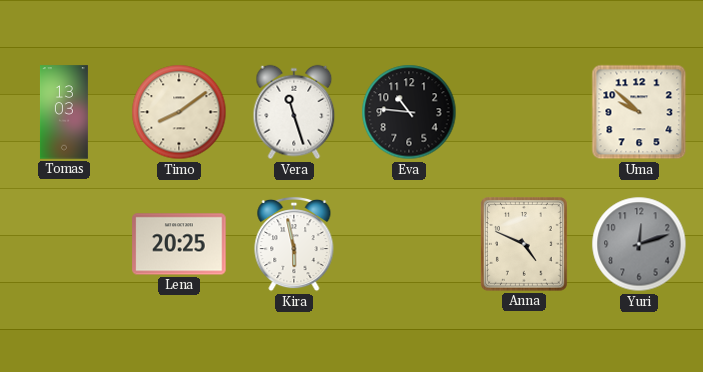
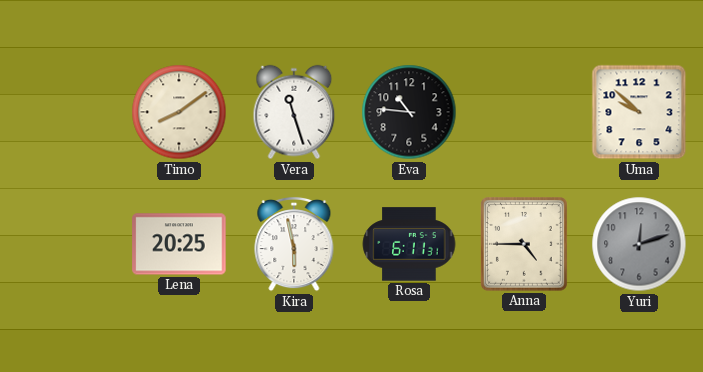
Tomas: 13:03 -> none (64, 112)
Rosa: none -> 6:11 (409, 244)
Anna: 4:49 -> 4:45 (524, 245)
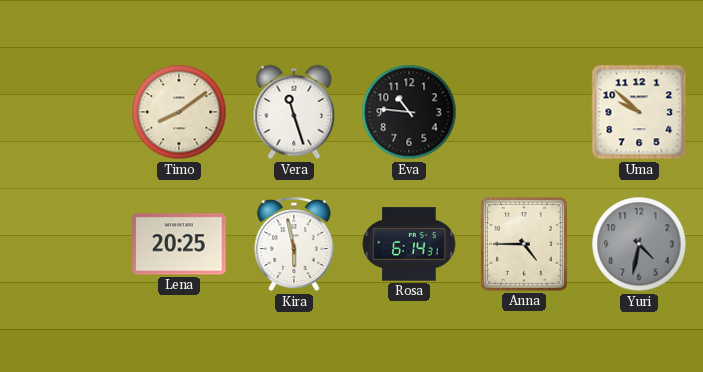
Rosa: 6:11 -> 6:14 (409, 244)
Yuri: 12:12 -> 4:32 (639, 244)
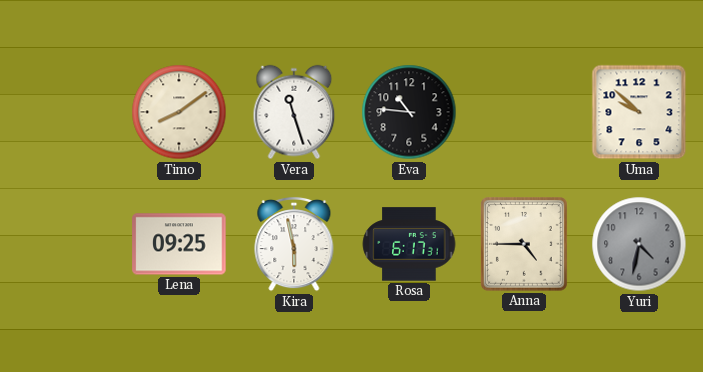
Lena: 20:25 -> 09:25 (179, 244)
Rosa: 6:14 -> 6:17 (409, 244)
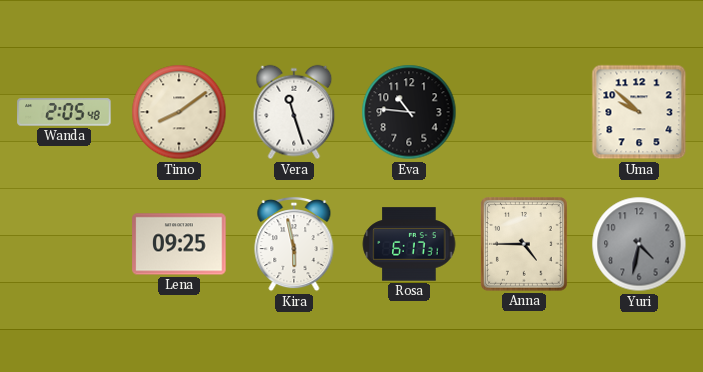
Wanda: none -> 2:05 (64, 112)
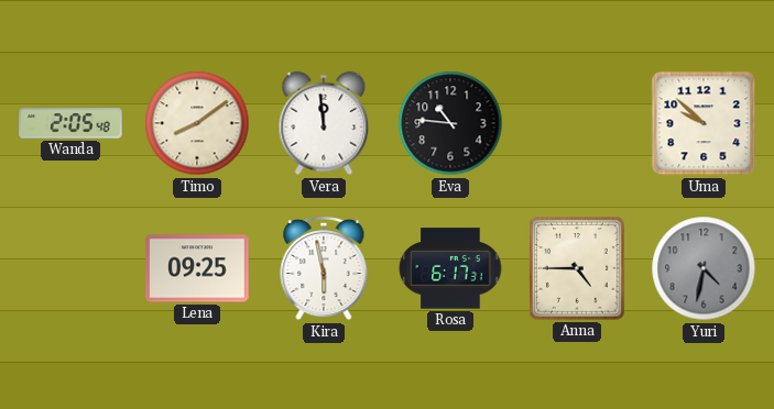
Vera: 11:27 -> 11:59 (324, 123)
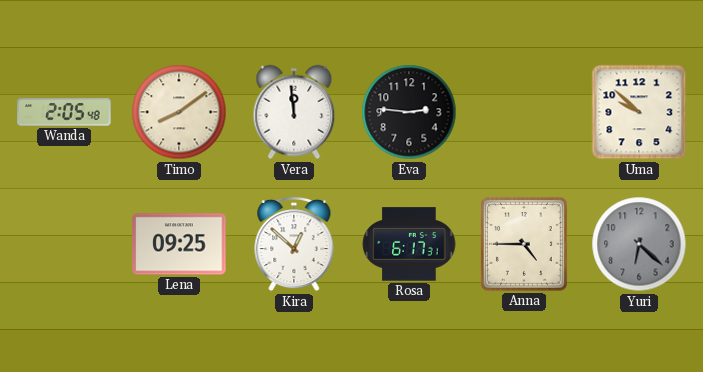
Eva: 10:46 -> 2:46 (409, 112)
Kira: 5:58 -> 12:52 (294, 244)
Yuri: 4:32 -> 6:22 (639, 244)
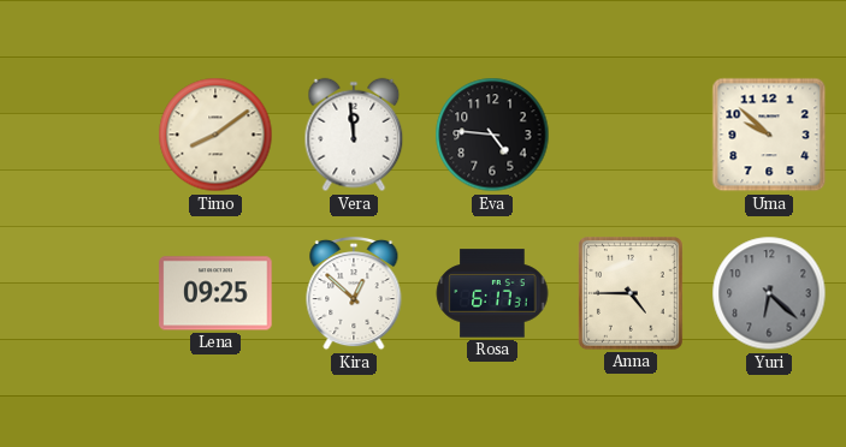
Wanda: 2:05 -> none (64, 112)
Eva: 2:46 -> 4:46 (492, 135)
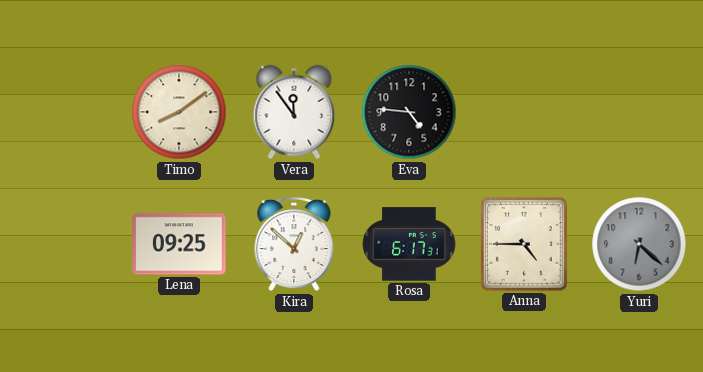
Vera: 11:59 -> 11:54 (294, 112)
Uma: 9:52 -> none (769, 135)
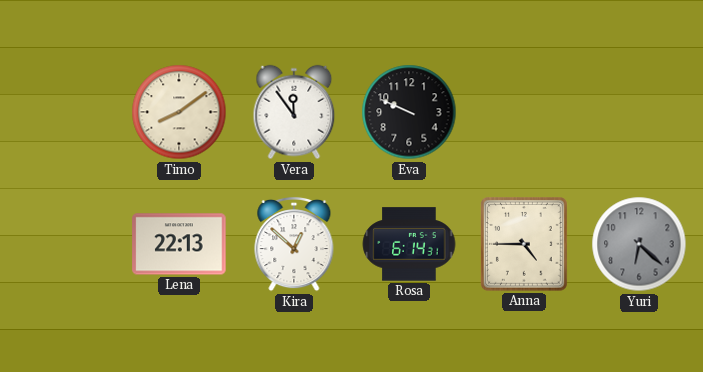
Eva: 4:46 -> 9:49 (409, 112)
Lena: 09:25 -> 22:13 (179, 244)
Rosa: 6:17 -> 6:14 (409, 244)
